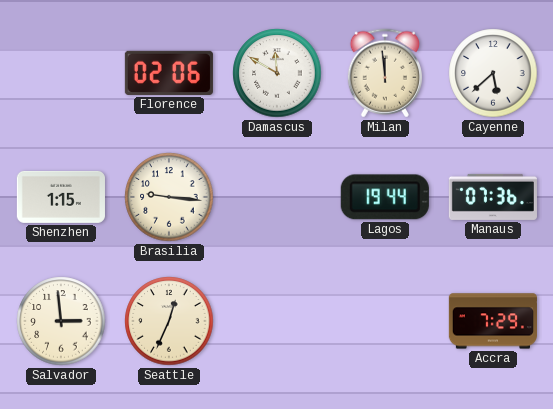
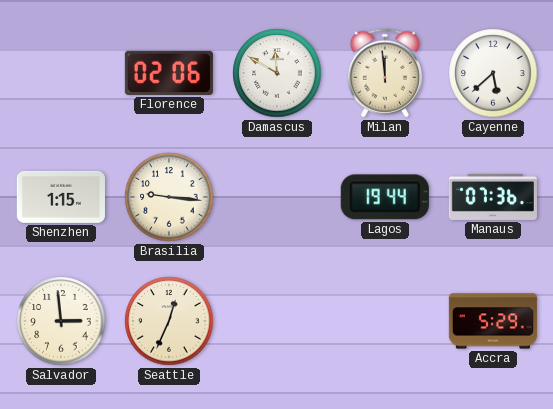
Accra: 7:29 -> 5:29 (493, 321)
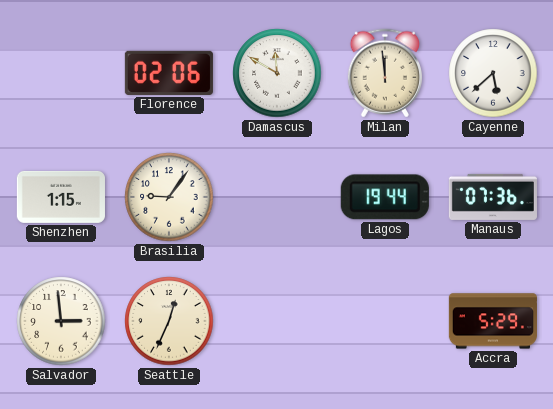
Brasilia: 9:16 -> 9:06 (169, 197)
